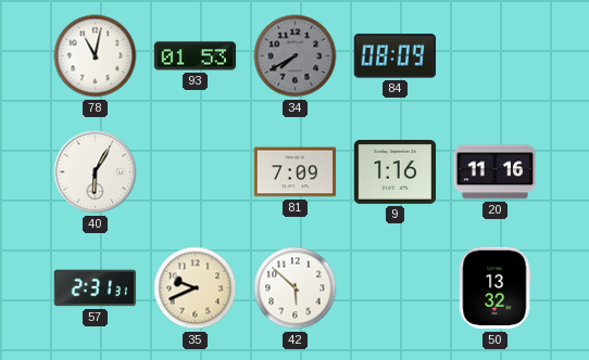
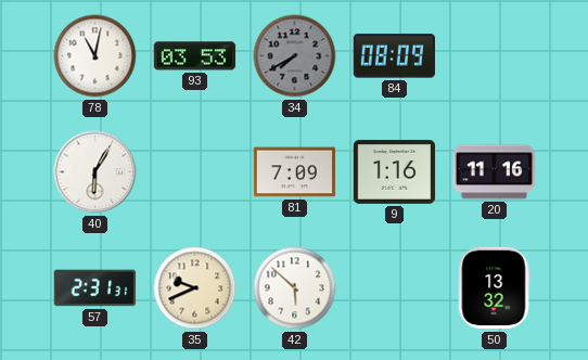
93: 01:53 -> 03:53 (195, 56)
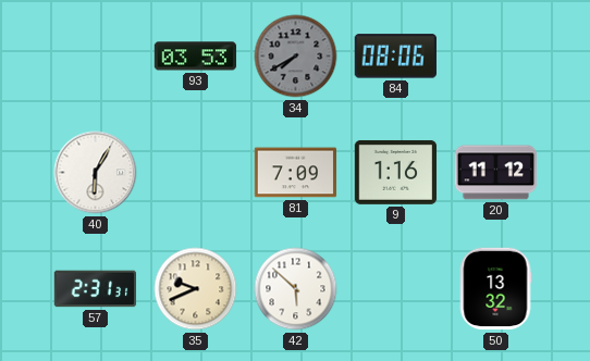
78: 11:02 -> none (95, 56)
84: 08:09 -> 08:06 (395, 57)
20: 11:16 -> 11:12 (496, 173)
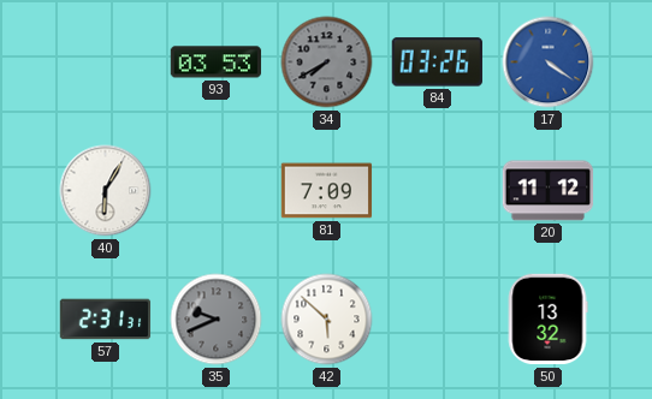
84: 08:06 -> 03:26 (437, 62)
17: none -> 4:21 (549, 62)
9: 1:16 -> none (396, 172)
35 dial: cream -> grey (217, 320)
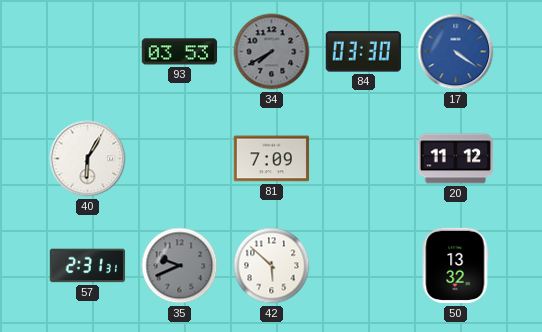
84: 03:26 -> 03:30 (363, 52)
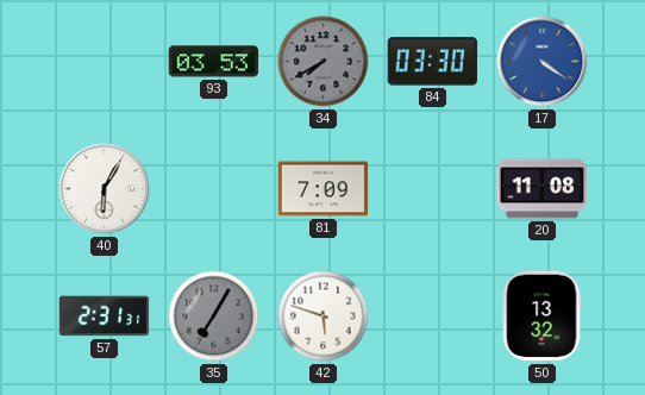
20: 11:12 -> 11:08 (543, 189)
35: 9:41 -> 7:05 (214, 316)
42: 5:52 -> 5:48 (324, 316)
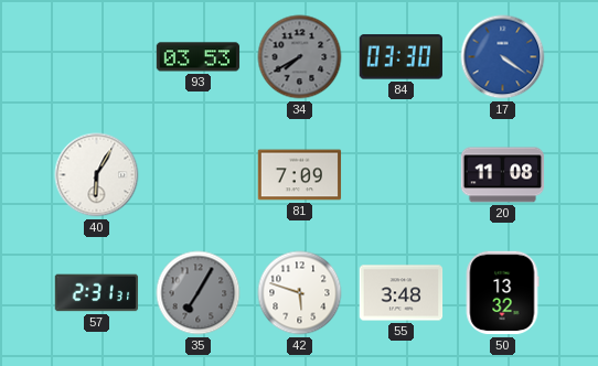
55: none -> 3:48 (402, 293)
